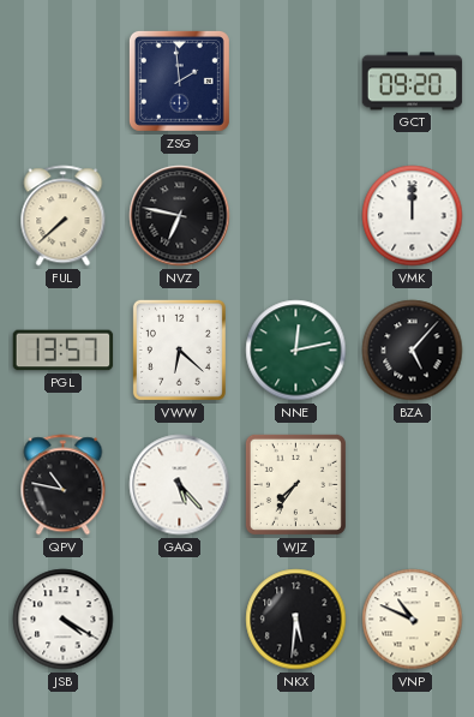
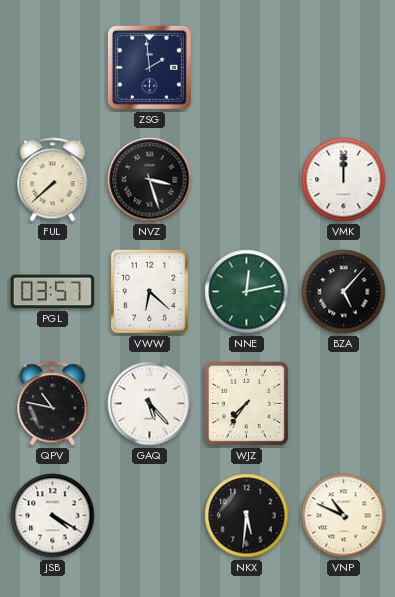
GCT: 09:20 -> none (413, 82)
NVZ: 6:47 -> 3:27 (150, 180)
PGL: 13:57 -> 03:57 (53, 292)
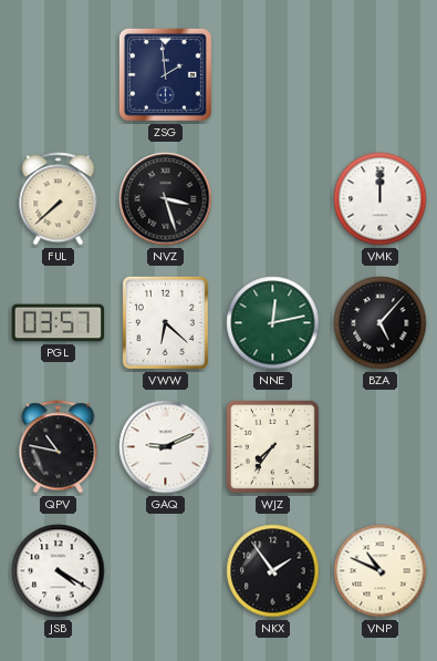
GAQ: 5:23 -> 9:11 (166, 447)
NKX: 5:31 -> 1:54 (273, 571)
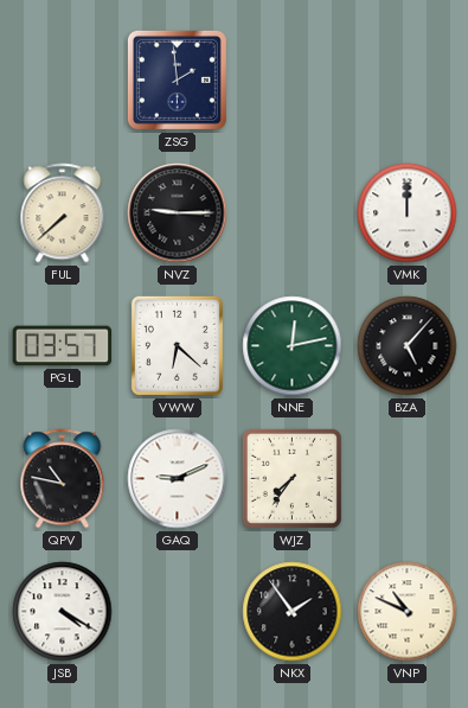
NVZ: 3:27 -> 9:15 (178, 213)
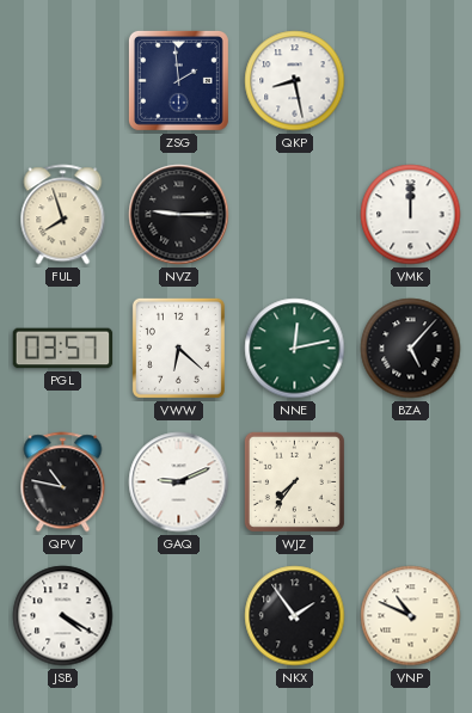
QKP: none -> 8:28 (295, 81)
FUL: 7:38 -> 7:57 (63, 215)
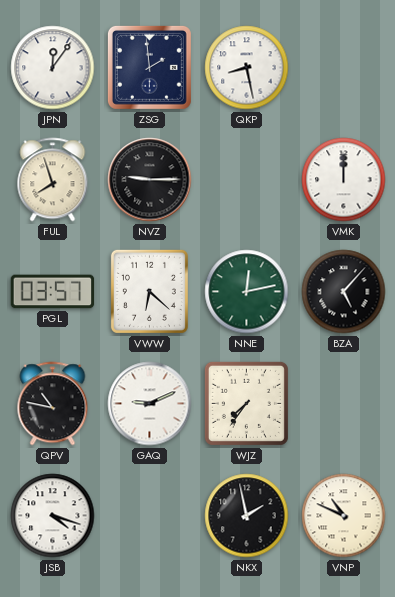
JPN: none -> 12:06 (53, 68)
JSB: 4:20 -> 4:18 (53, 516)
NKX: 1:54 -> 1:58 (247, 516)
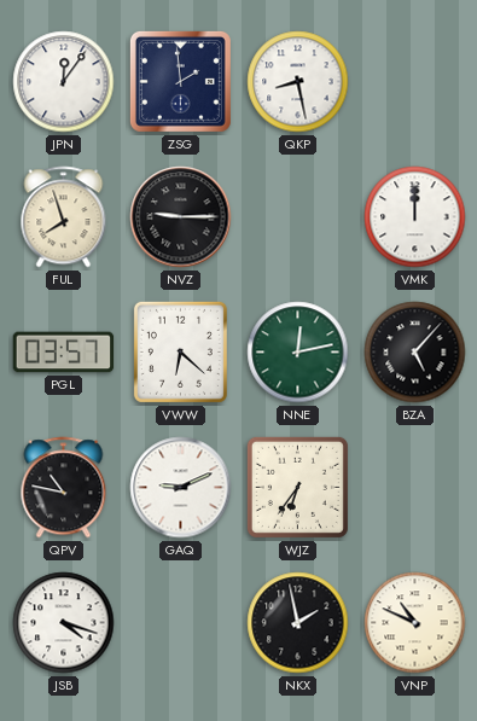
WJZ: 7:36 -> 6:36 (297, 487)
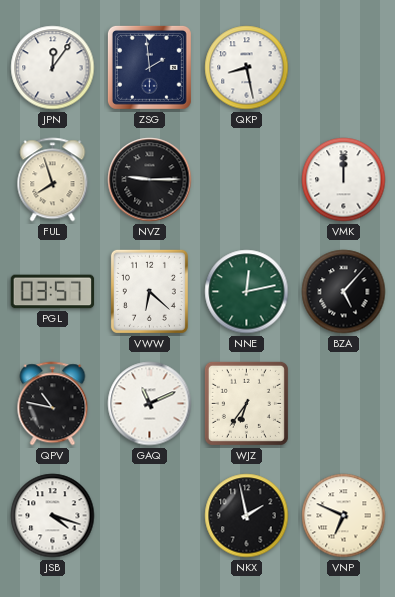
GAQ: 9:11 -> 11:11 (150, 404)
VNP: 10:49 -> 6:49 (344, 516)
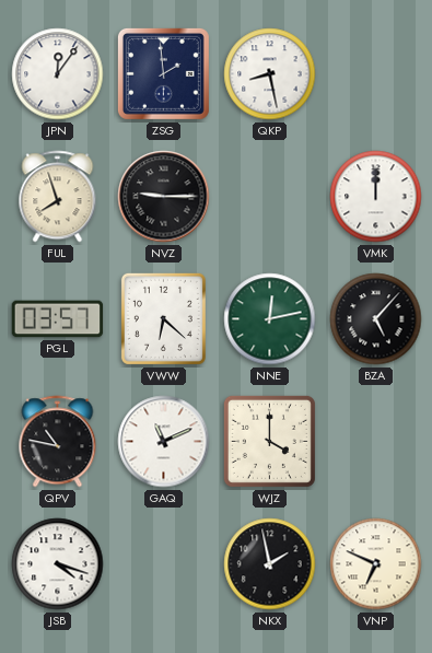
WJZ: 6:36 -> 4:00 (269, 441)
